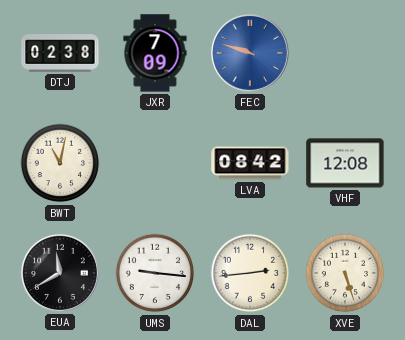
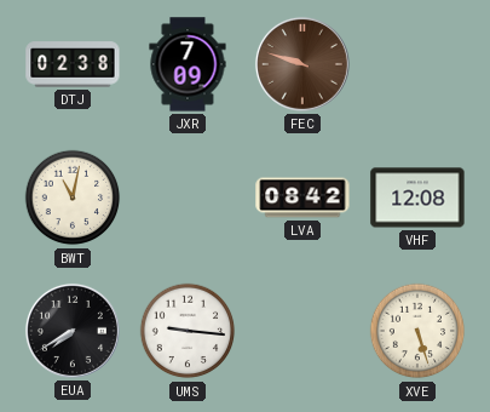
FEC dial: blue -> brown (302, 64)
EUA: 11:40 -> 7:40 (73, 331)
DAL: 2:44 -> none (250, 273)
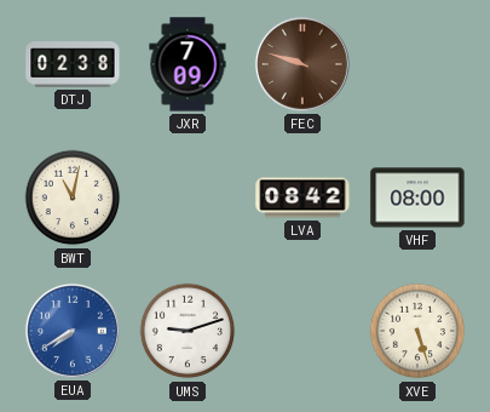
VHF: 12:08 -> 08:00 (417, 198)
EUA dial: black -> blue (73, 331)
UMS: 9:16 -> 9:12 (188, 331)
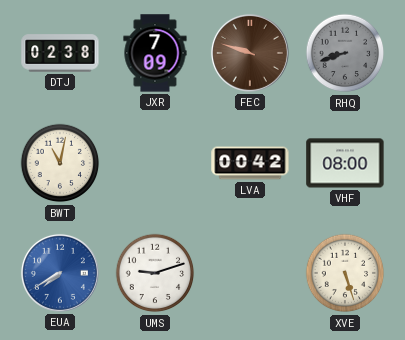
RHQ: none -> 8:42 (345, 53)
LVA: 08:42 -> 00:42 (250, 163)
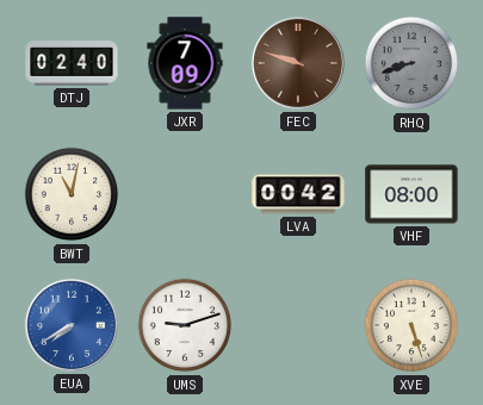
DTJ: 02:38 -> 02:40 (72, 63)
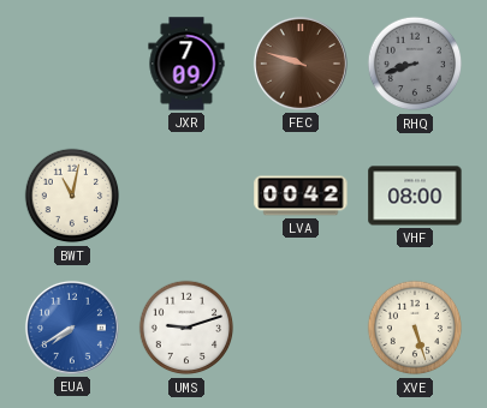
DTJ: 02:40 -> none (72, 63)
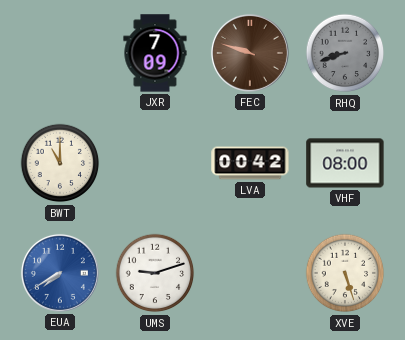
BWT: 11:02 -> 11:00 (60, 163)
